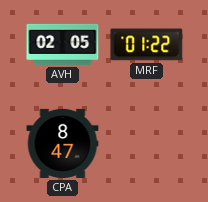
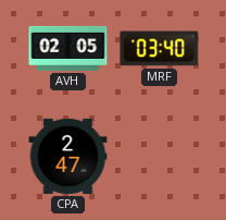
MRF: 01:22 -> 03:40 (160, 49)
CPA: 8:47 -> 2:47 (68, 156)
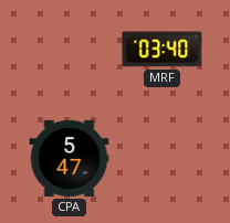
AVH: 02:05 -> none (68, 48)
CPA: 2:47 -> 5:47 (70, 158)
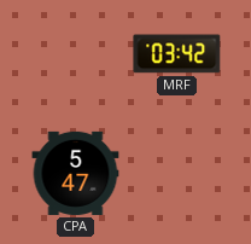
MRF: 03:40 -> 03:42 (177, 54)
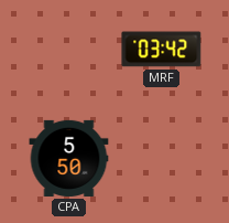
CPA: 5:47 -> 5:50 (69, 158)
